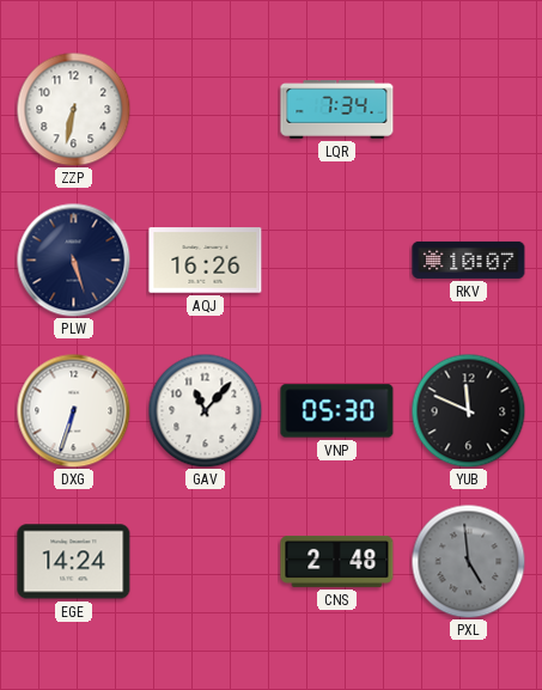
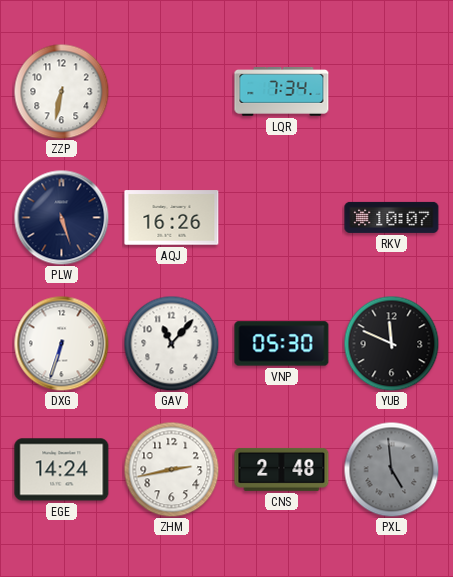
ZHM: none -> 2:43 (171, 469)
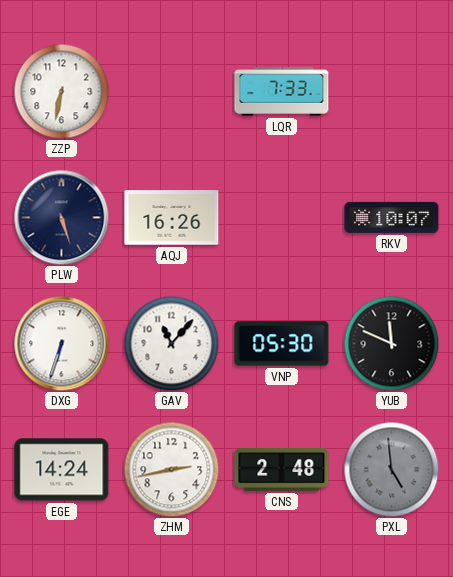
LQR: 7:34 -> 7:33 (282, 92)
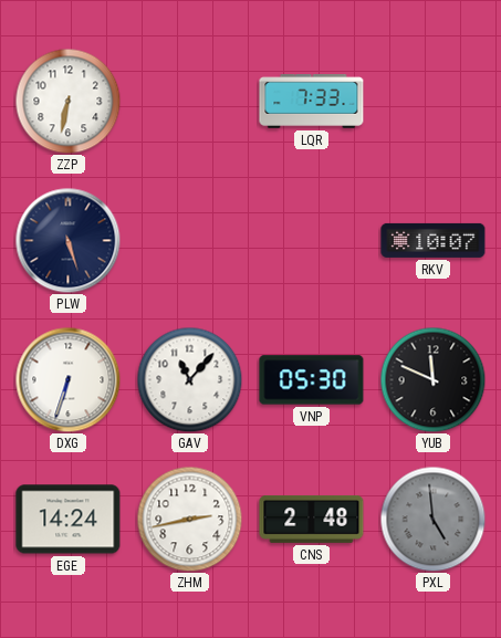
AQJ: 16:26 -> none (172, 218)
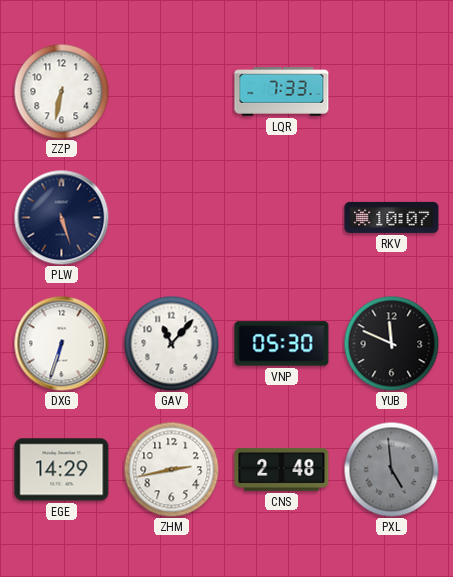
EGE: 14:24 -> 14:29 (62, 470)
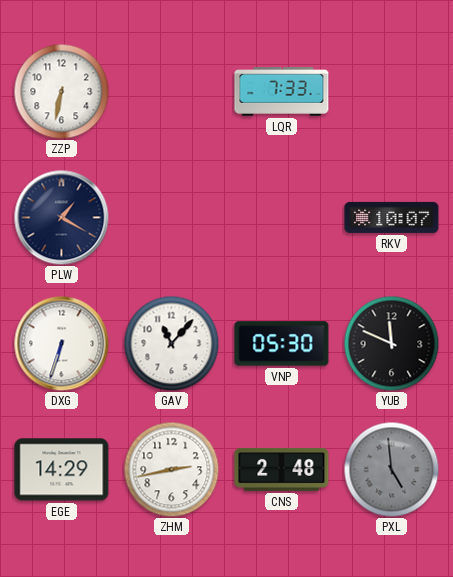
PLW: 5:27 -> 1:20 (61, 217)
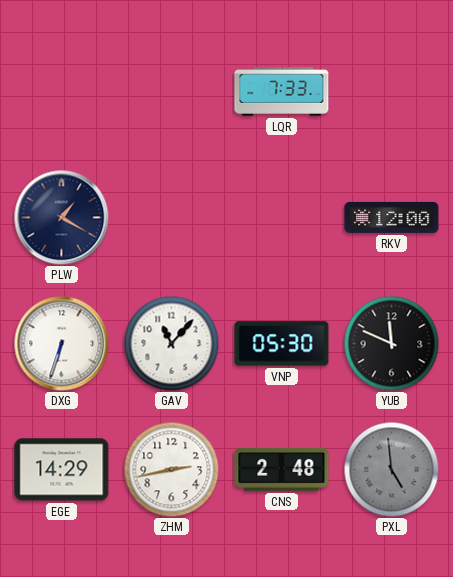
ZZP: 6:32 -> none (61, 91)
RKV: 10:07 -> 12:00 (392, 217)
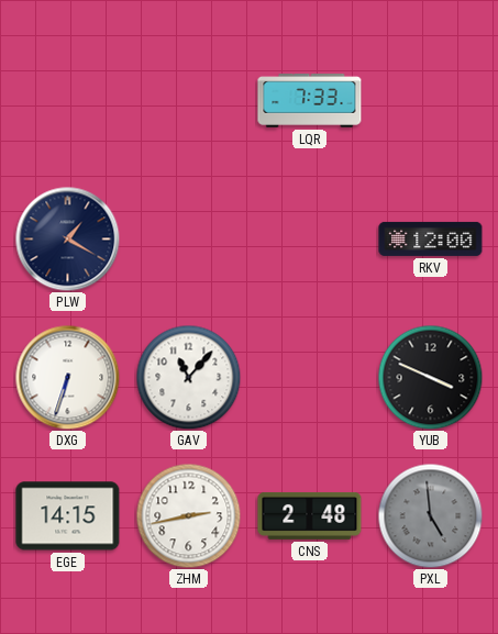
VNP: 05:30 -> none (282, 344)
YUB: 11:49 -> 3:49 (430, 377)
EGE: 14:29 -> 14:15 (68, 516)
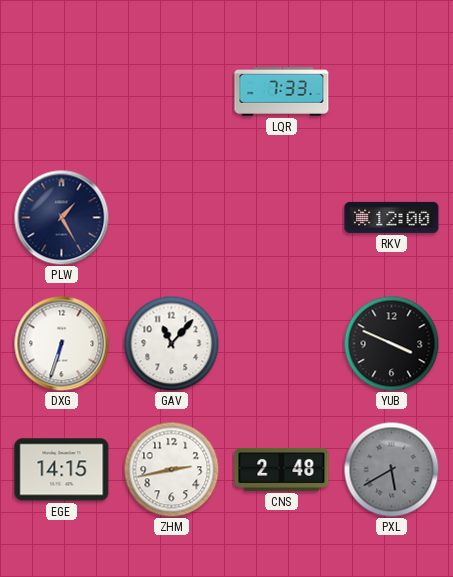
PLW: 1:20 -> 1:25 (61, 217)
PXL: 4:59 -> 5:40 (391, 469)
